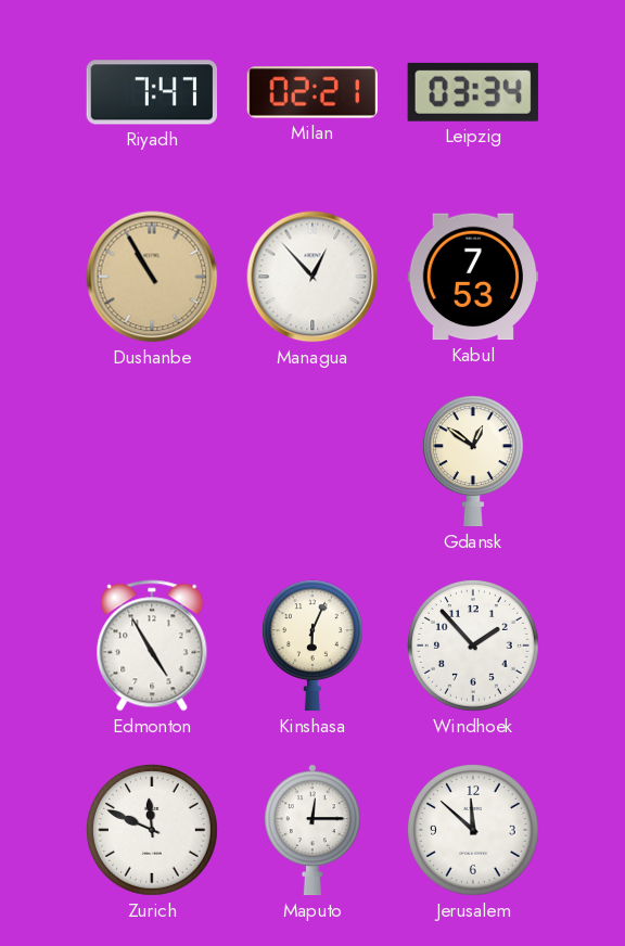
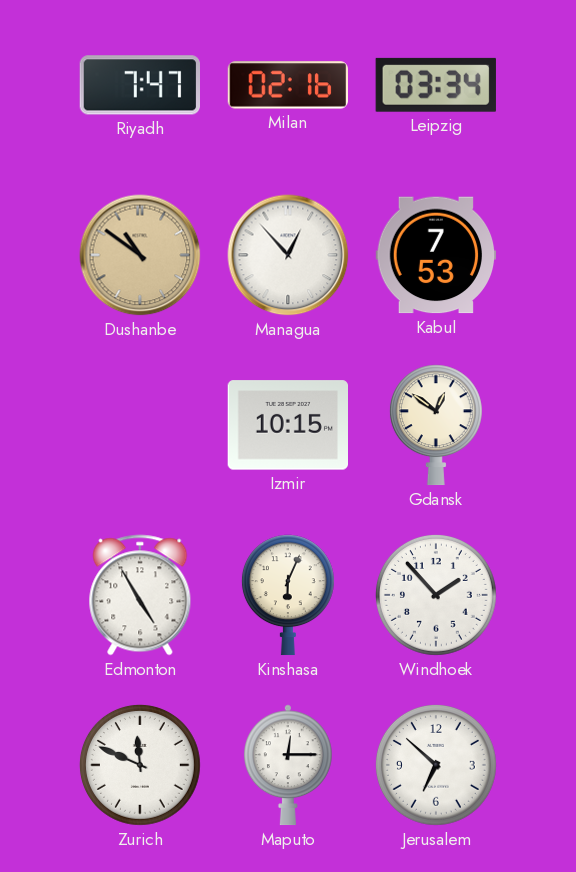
Milan: 02:21 -> 02:16 (288, 85)
Dushanbe: 10:55 -> 10:51 (140, 255)
Izmir: none -> 10:15 (287, 425)
Jerusalem: 11:52 -> 6:52 (436, 765)
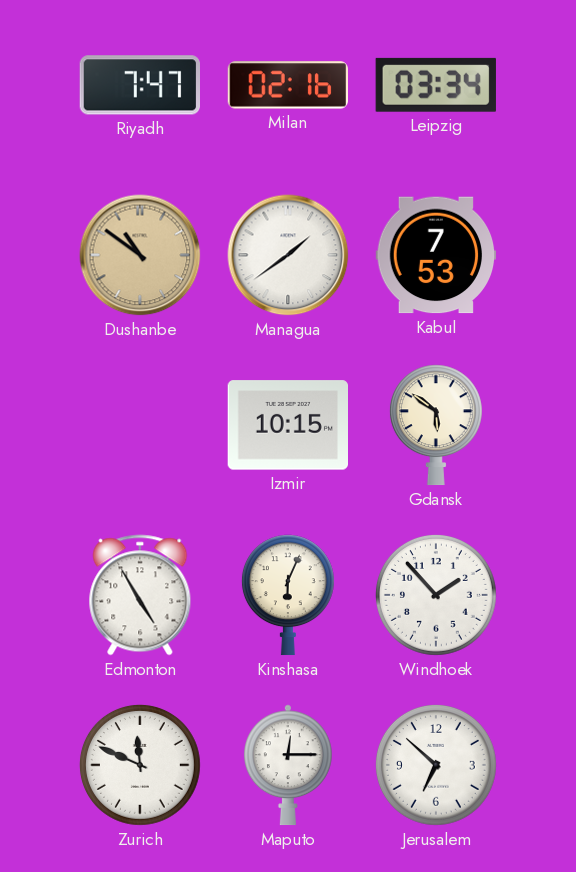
Managua: 12:53 -> 1:39 (288, 255)
Gdansk: 12:51 -> 5:51 (436, 425)
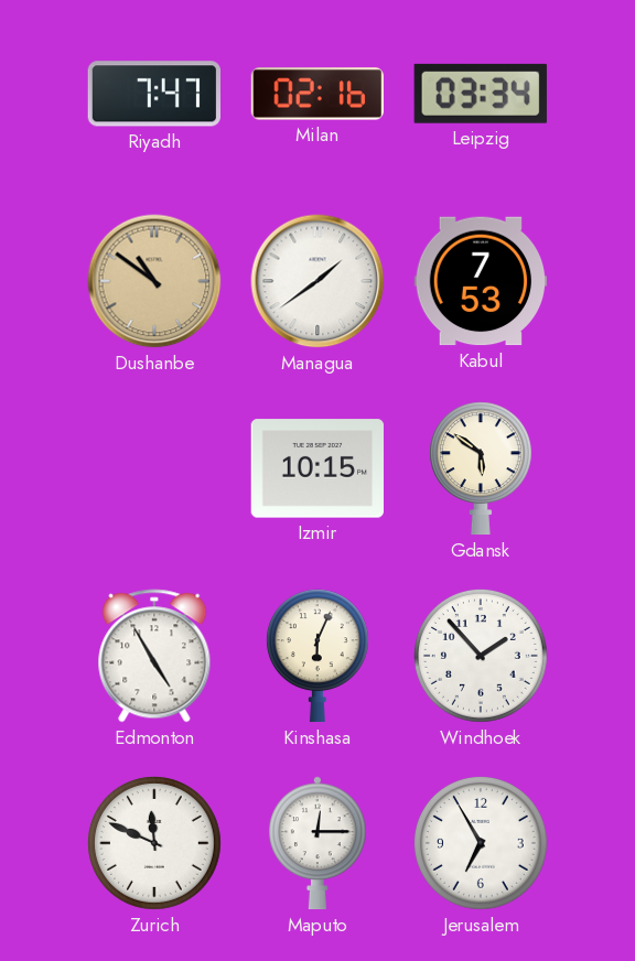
Jerusalem: 6:52 -> 6:55 (481, 843)
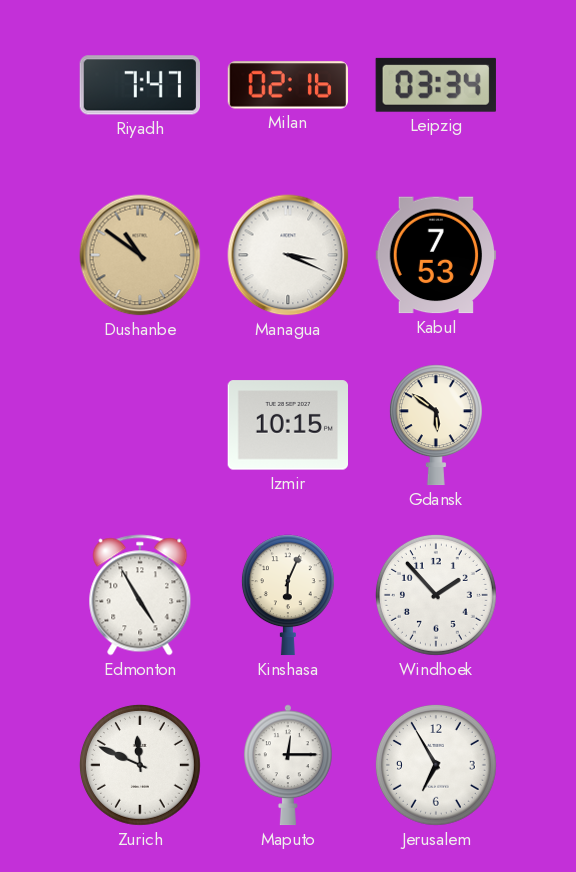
Managua: 1:39 -> 3:19 (288, 255)
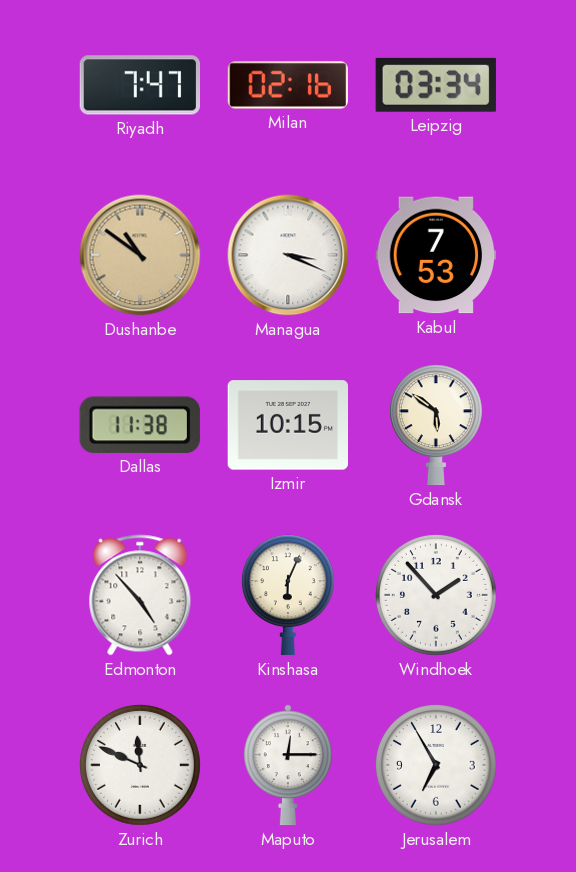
Dallas: none -> 11:38 (140, 425)
Edmonton: 4:55 -> 4:53 (140, 595)
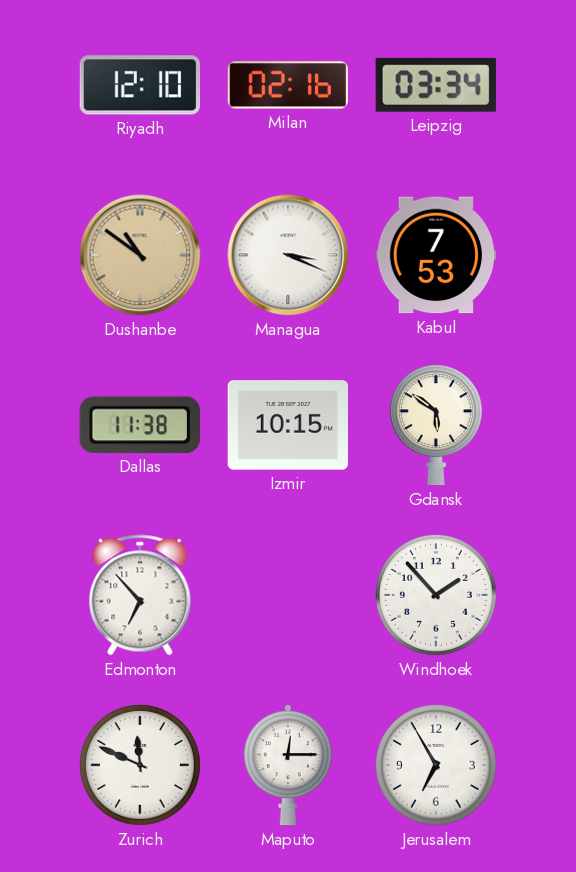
Riyadh: 7:47 -> 12:10 (139, 85)
Edmonton: 4:53 -> 6:53 (140, 595)
Kinshasa: 6:04 -> none (288, 595)
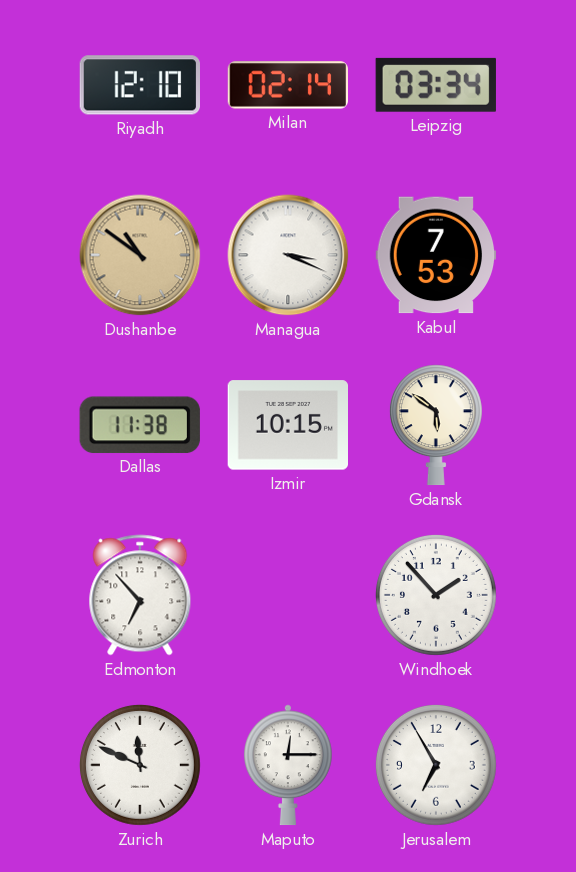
Milan: 02:16 -> 02:14 (288, 85)
